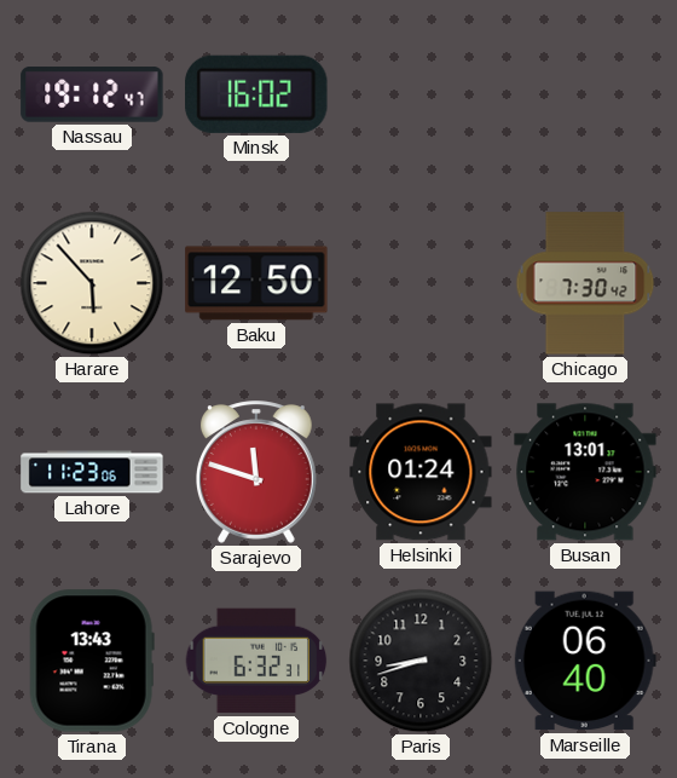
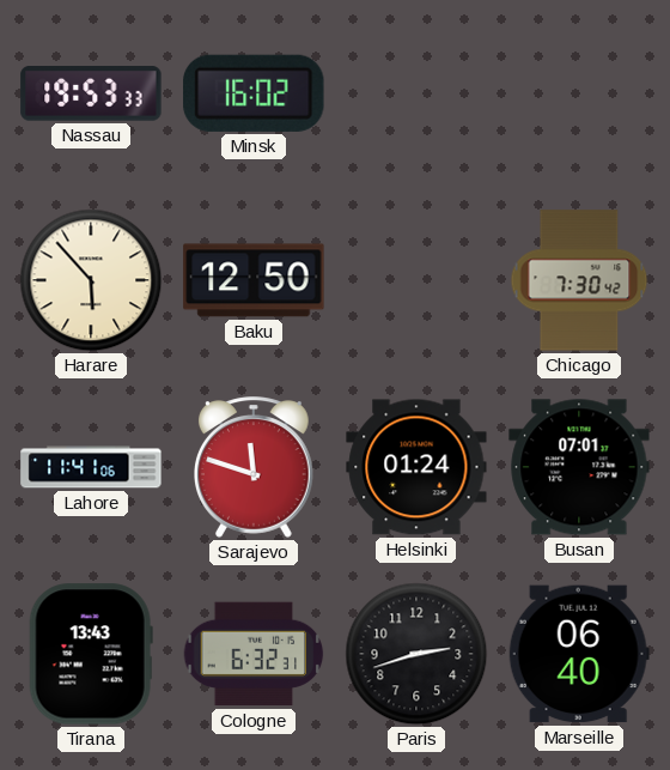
Nassau: 19:12 -> 19:53 (91, 93)
Lahore: 11:23 -> 11:41 (91, 467)
Busan: 13:01 -> 07:01 (579, 467)
Paris: 8:42 -> 2:42 (416, 654)
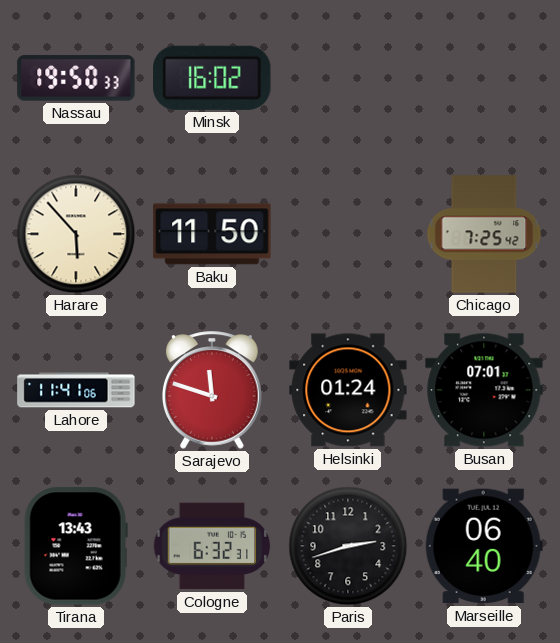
Nassau: 19:53 -> 19:50 (76, 78)
Baku: 12:50 -> 11:50 (212, 234)
Chicago: 7:30 -> 7:25 (484, 234)
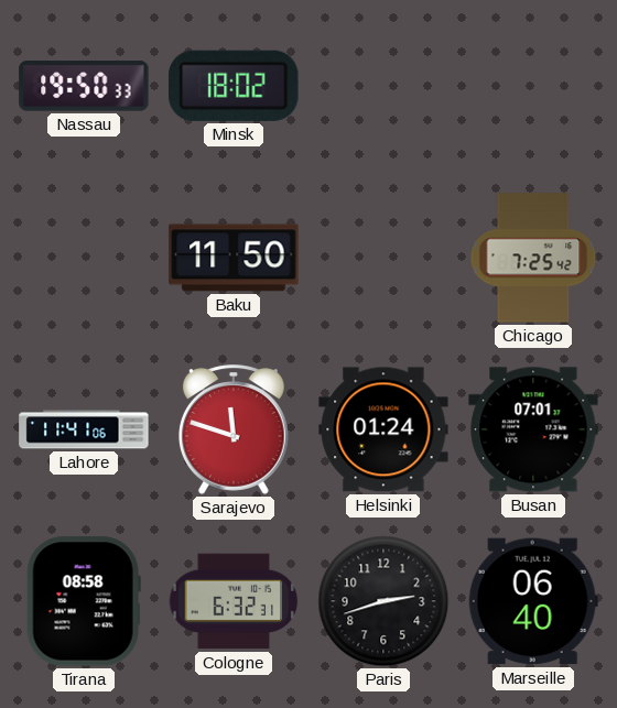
Minsk: 16:02 -> 18:02 (234, 86)
Harare: 5:53 -> none (76, 234)
Tirana: 13:43 -> 08:58 (84, 601)
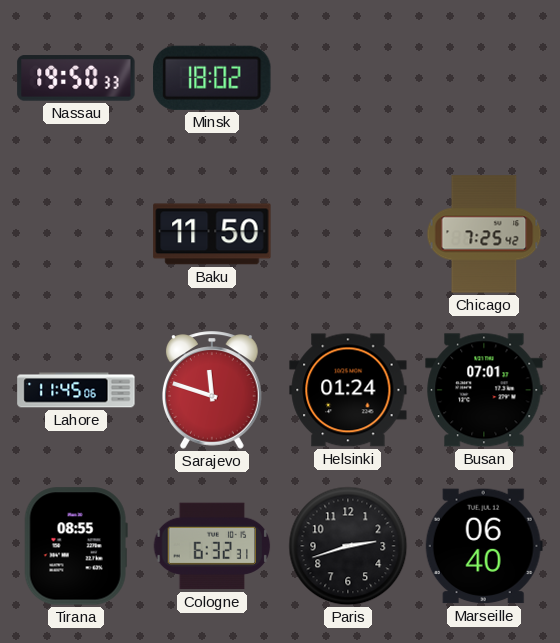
Lahore: 11:41 -> 11:45 (76, 390)
Tirana: 08:58 -> 08:55 (76, 546)
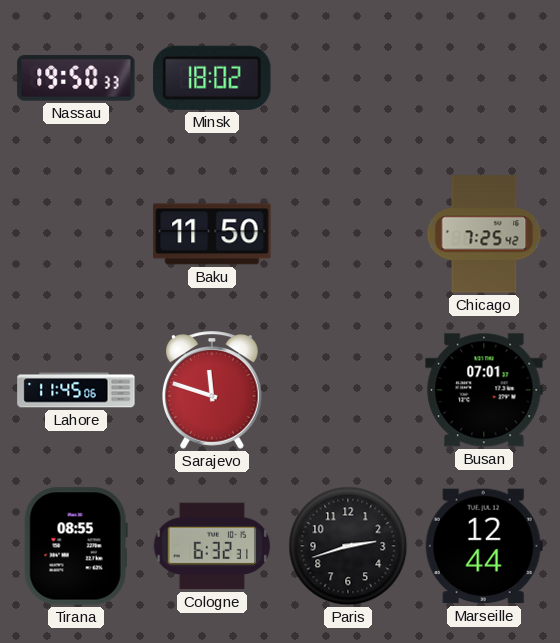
Helsinki: 01:24 -> none (348, 390)
Marseille: 06:40 -> 12:44 (484, 546)
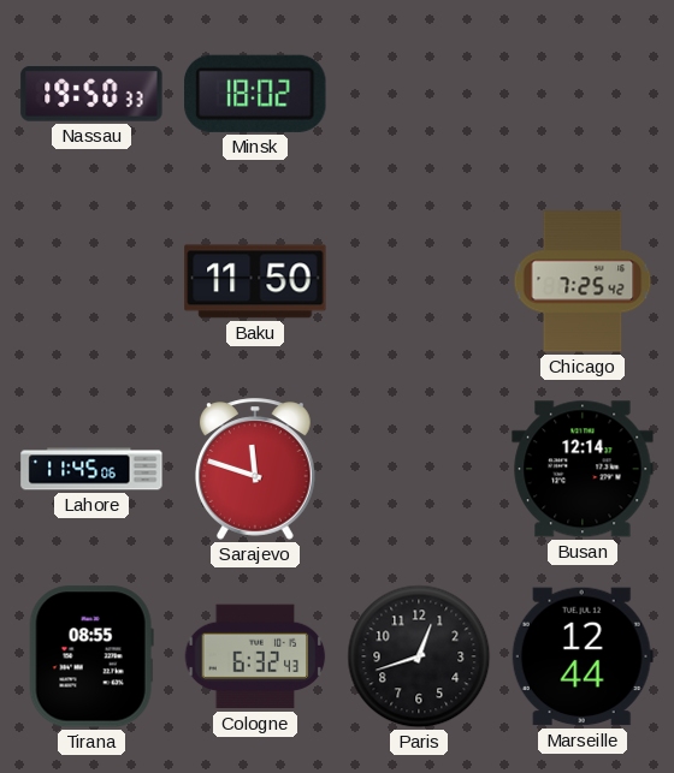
Busan: 07:01 -> 12:14 (583, 469)
Cologne: 6:32:31 -> 6:32:43 (255, 656)
Paris: 2:42 -> 12:42 (419, 656)
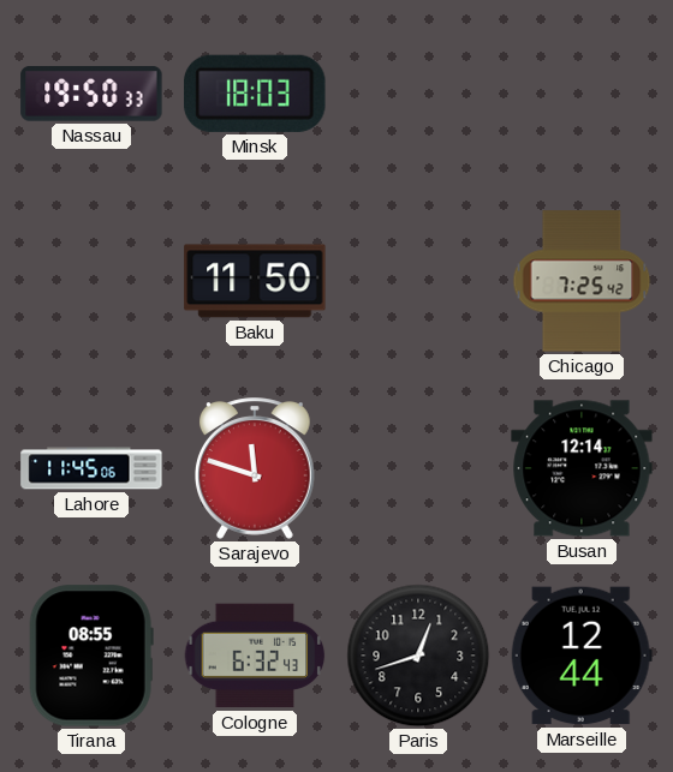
Minsk: 18:02 -> 18:03 (255, 94)
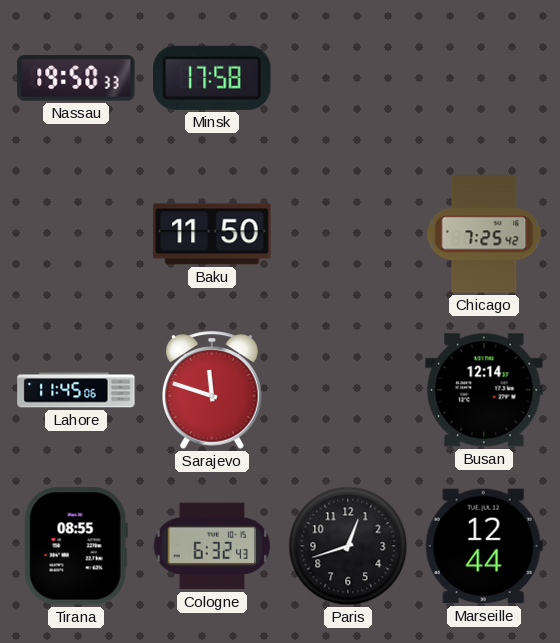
Minsk: 18:03 -> 17:58 (212, 78)
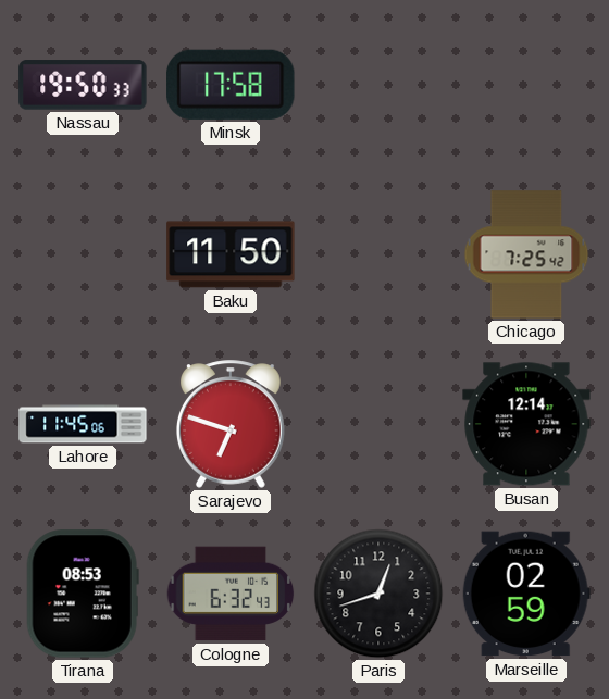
Sarajevo: 11:48 -> 6:48 (232, 424)
Tirana: 08:55 -> 08:53 (83, 594)
Marseille: 12:44 -> 02:59 (526, 594)
